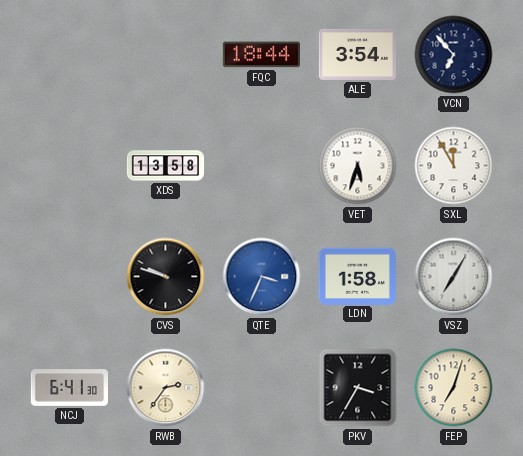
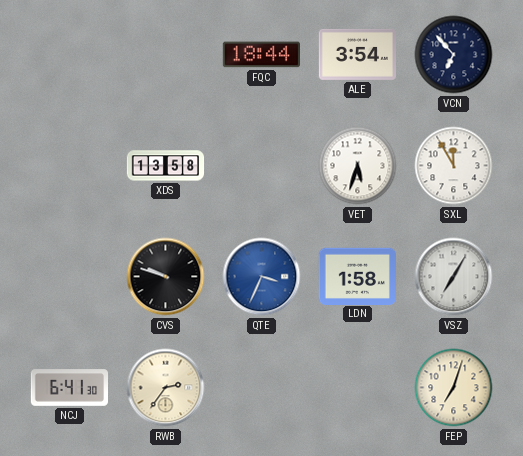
PKV: 3:35 -> none (358, 388)
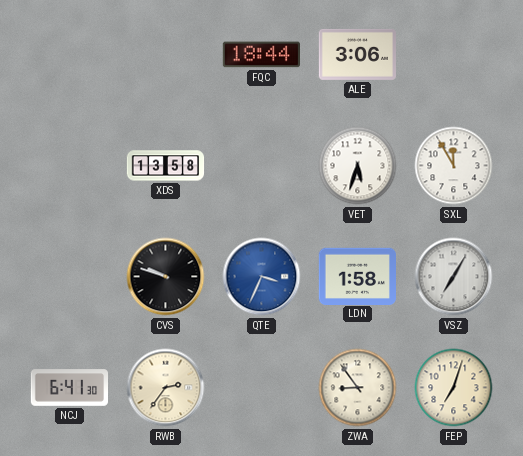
ALE: 3:54 -> 3:06 (357, 54)
VCN: 6:53 -> none (454, 55)
ZWA: none -> 8:54 (358, 388)
